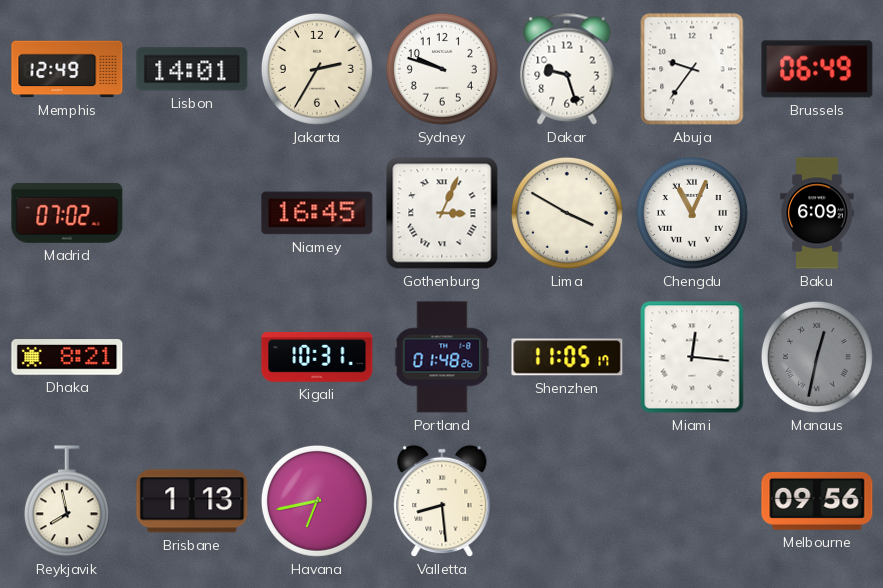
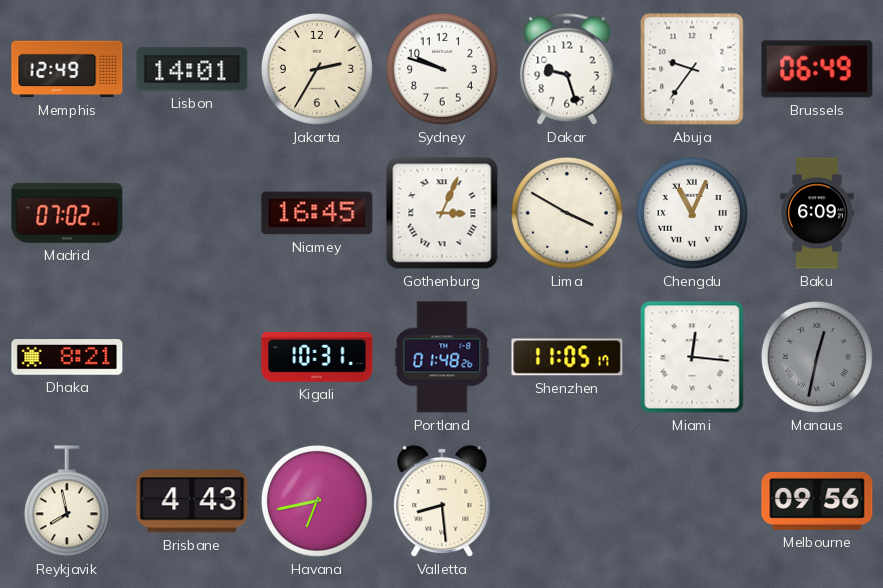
Brisbane: 1:13 -> 4:43 (192, 501)
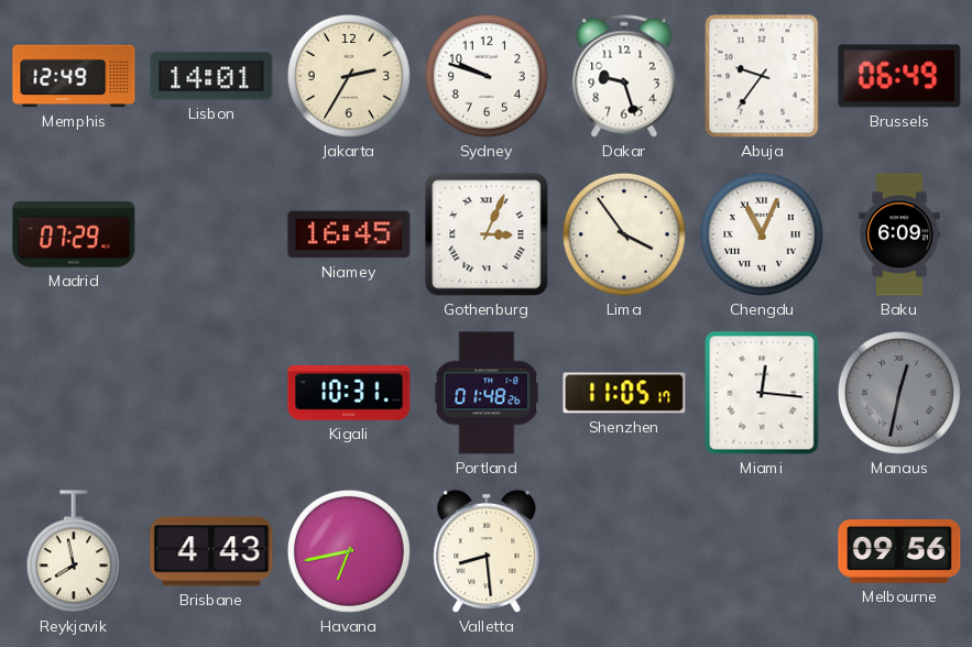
Madrid: 07:02 -> 07:29 (74, 234)
Lima: 3:50 -> 3:54 (624, 234)
Dhaka: 8:21 -> none (67, 357)
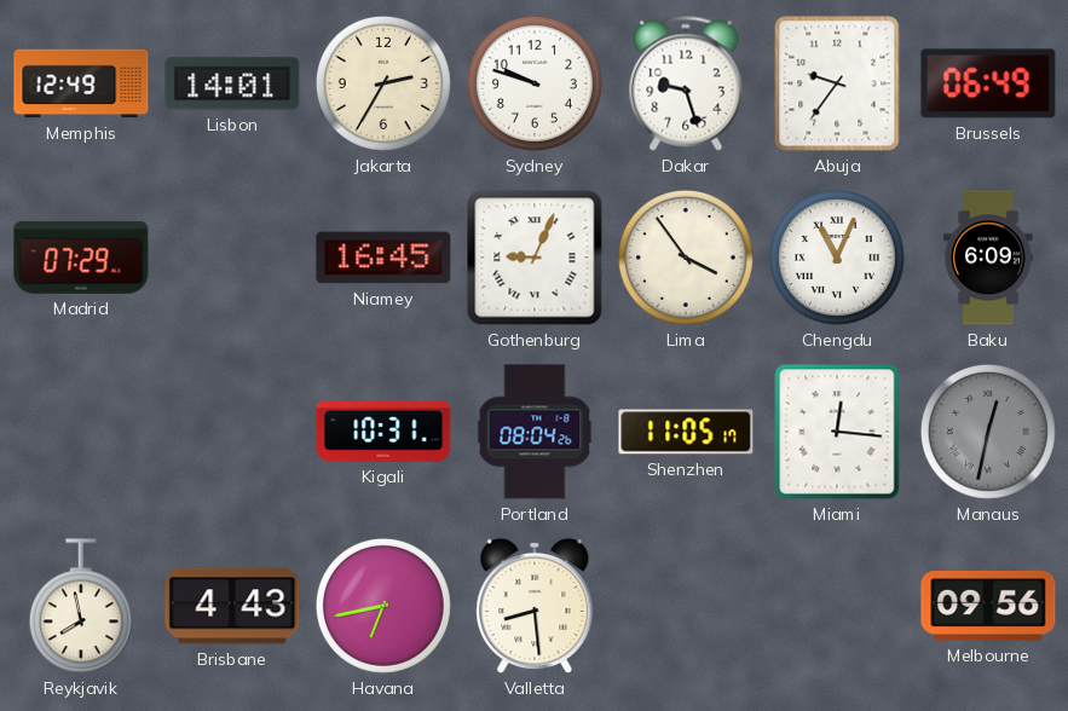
Gothenburg: 3:04 -> 9:04 (535, 258)
Portland: 01:48 -> 08:04 (535, 432)
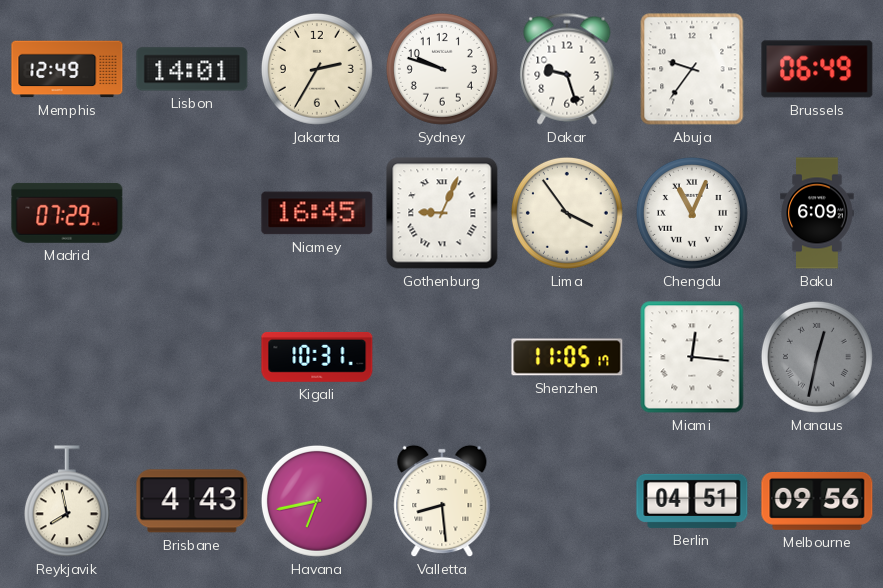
Portland: 08:04 -> none (535, 432)
Berlin: none -> 04:51 (692, 501)
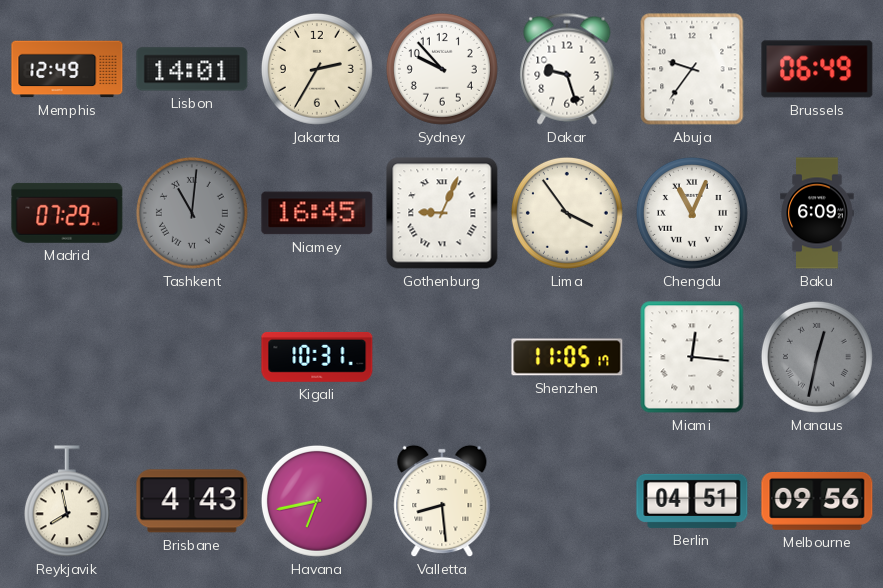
Sydney: 9:48 -> 9:53 (442, 69)
Tashkent: none -> 11:01 (192, 213)
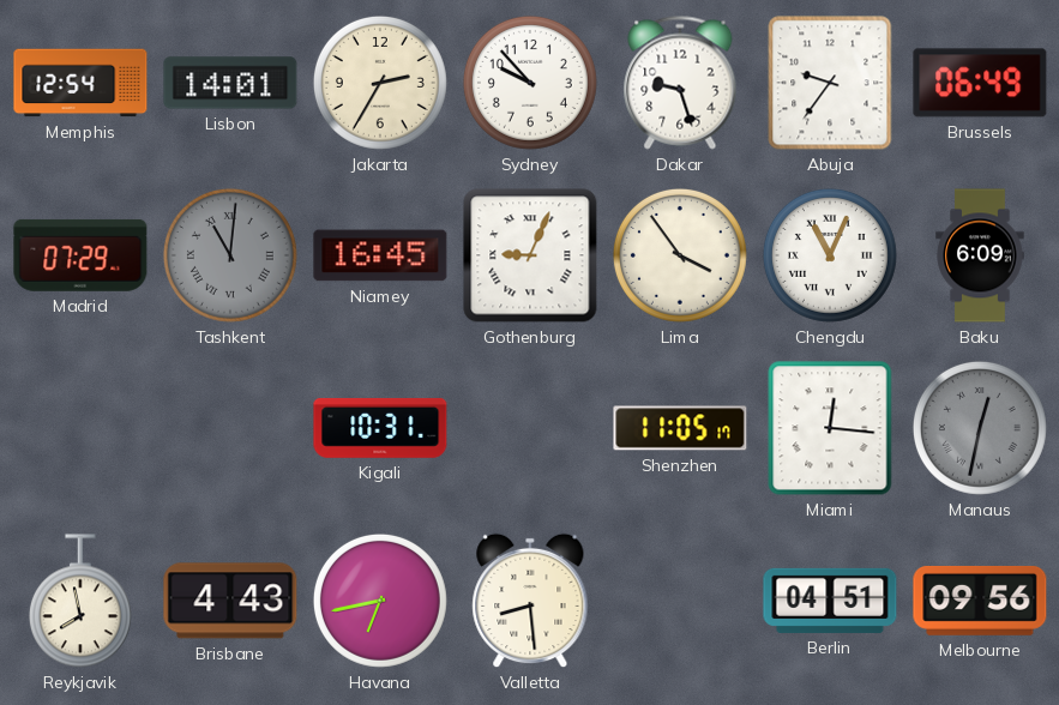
Memphis: 12:49 -> 12:54 (80, 83)
